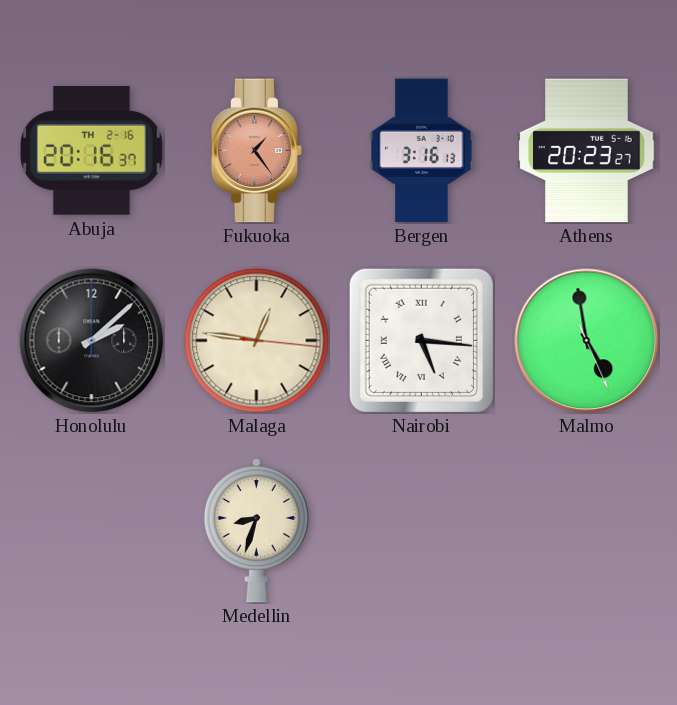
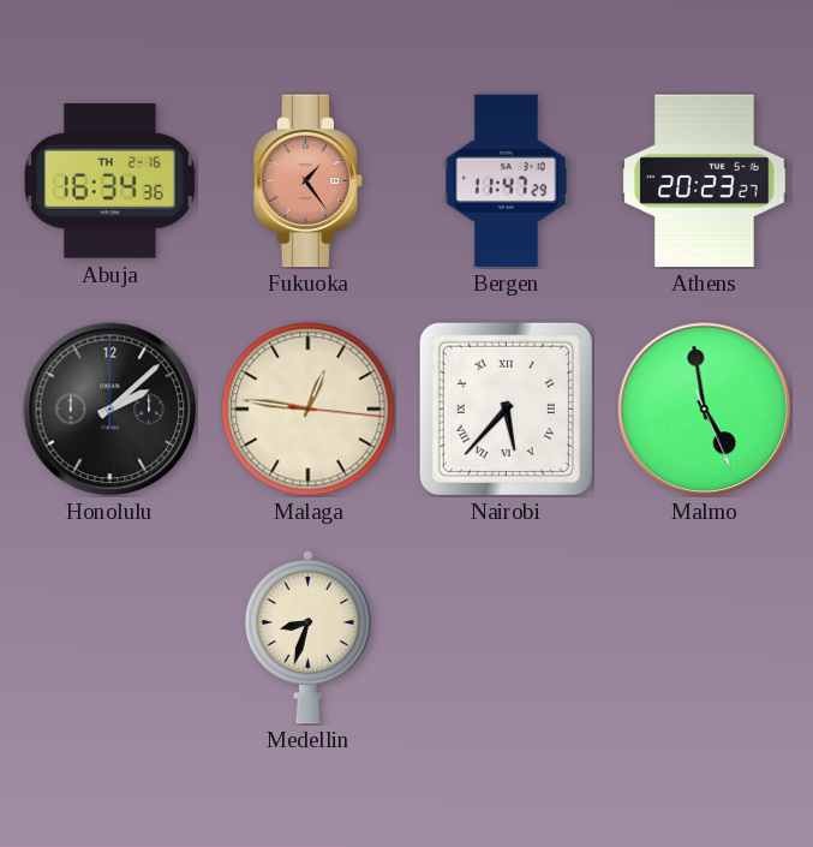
Abuja: 20:16 -> 16:34 (110, 181)
Bergen: 3:16 -> 11:47 (507, 181)
Nairobi: 5:16 -> 5:37 (506, 408)
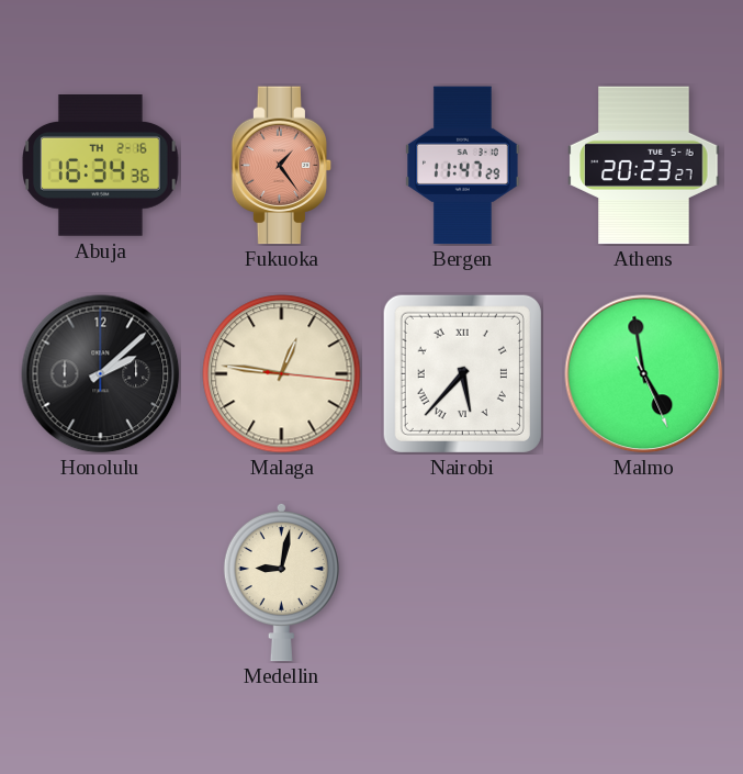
Medellin: 8:33 -> 9:02 (281, 582)
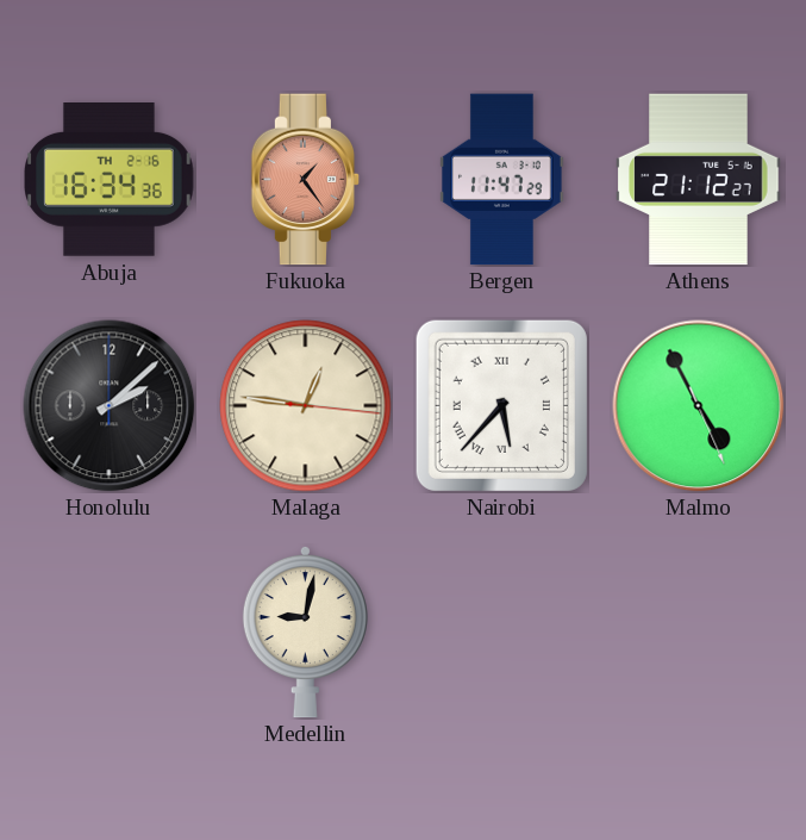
Athens: 20:23 -> 21:12 (699, 180)
Malmo: 4:58 -> 4:55 (699, 406)
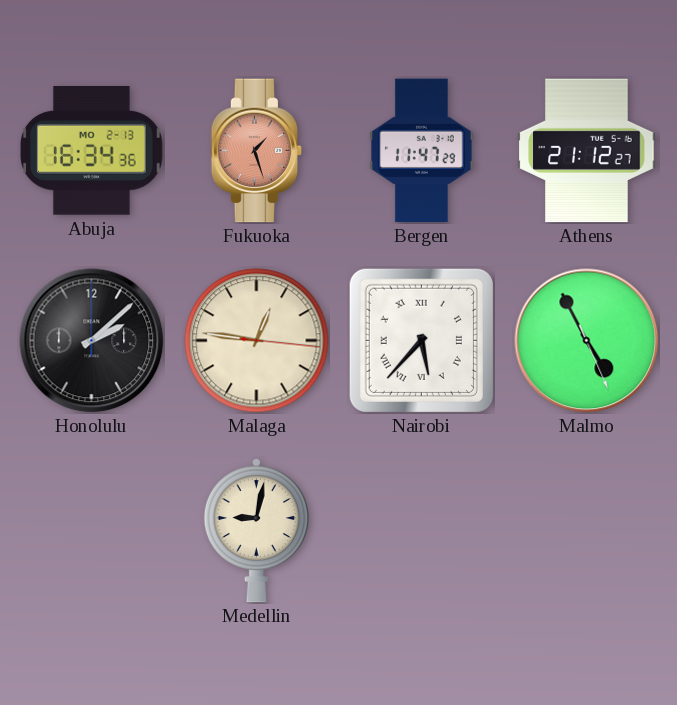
Abuja date: TH 2-16 -> MO 2-13 (92, 151)
Fukuoka: 1:24 -> 1:27 (257, 151)
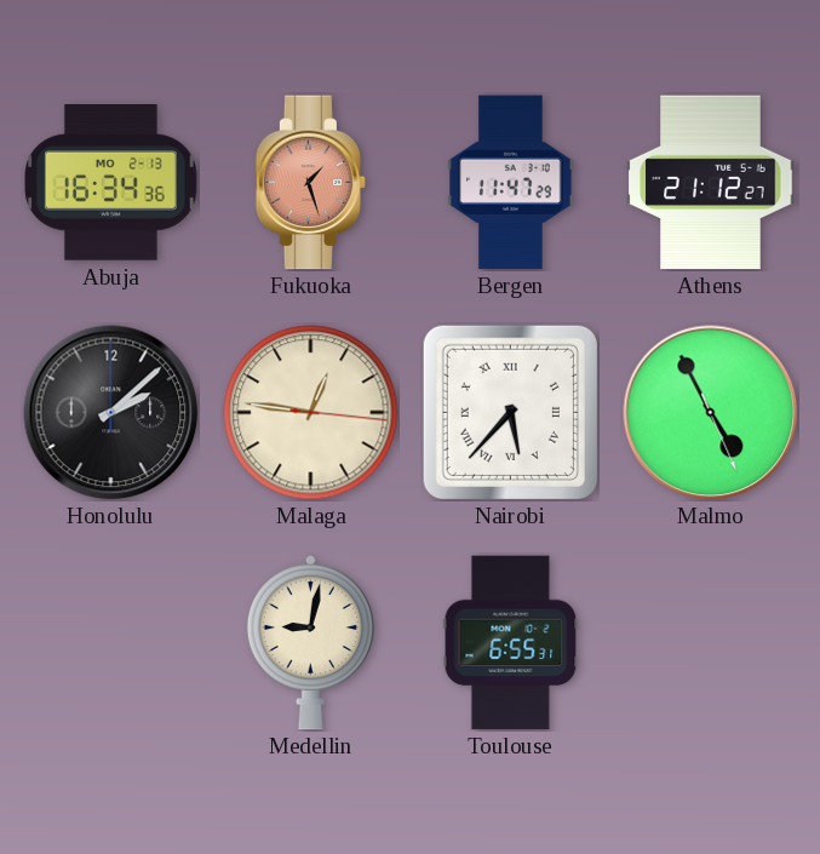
Toulouse: none -> 6:55 (511, 643)
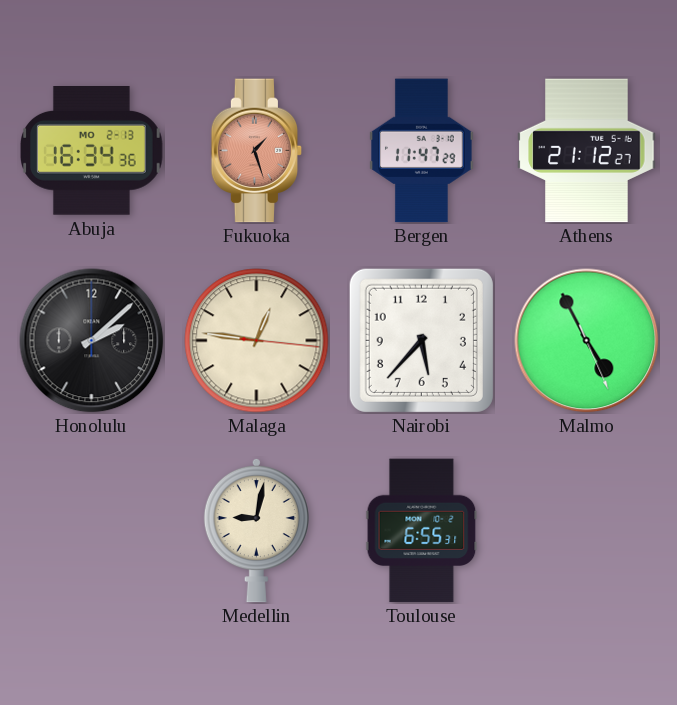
Nairobi numerals: Roman -> Arabic (421, 340)
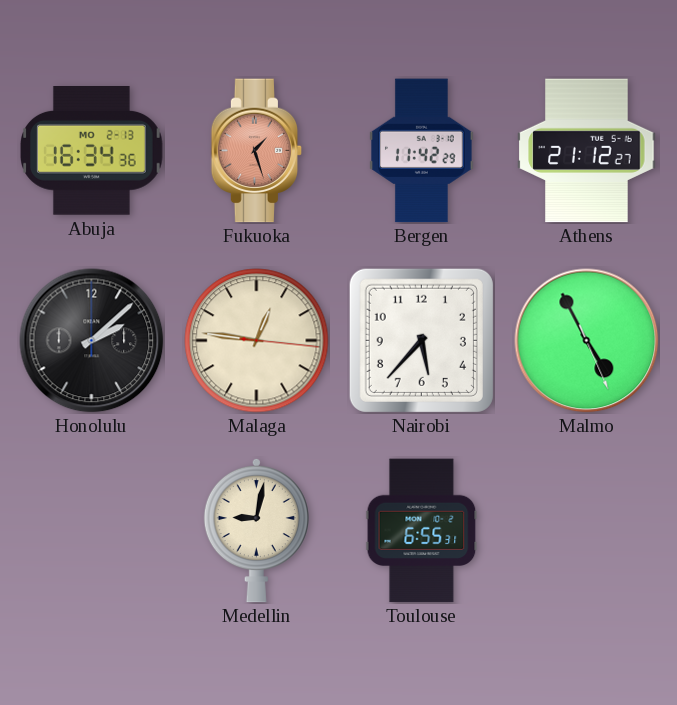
Bergen: 11:47 -> 11:42 (422, 151)
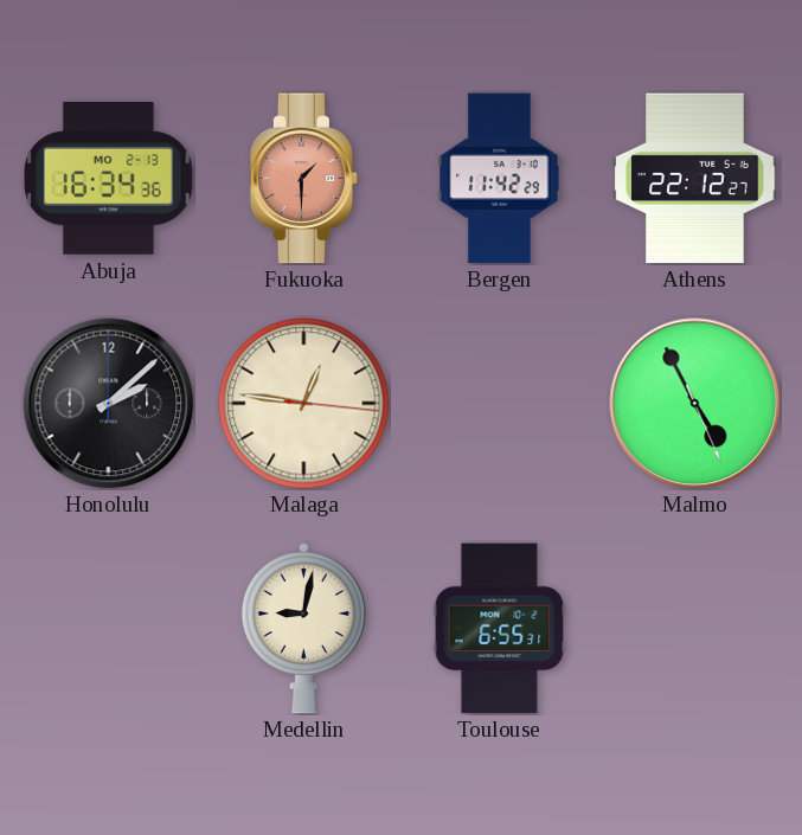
Fukuoka: 1:27 -> 1:30 (304, 179)
Athens: 21:12 -> 22:12 (695, 179)
Nairobi: 5:37 -> none (421, 340)
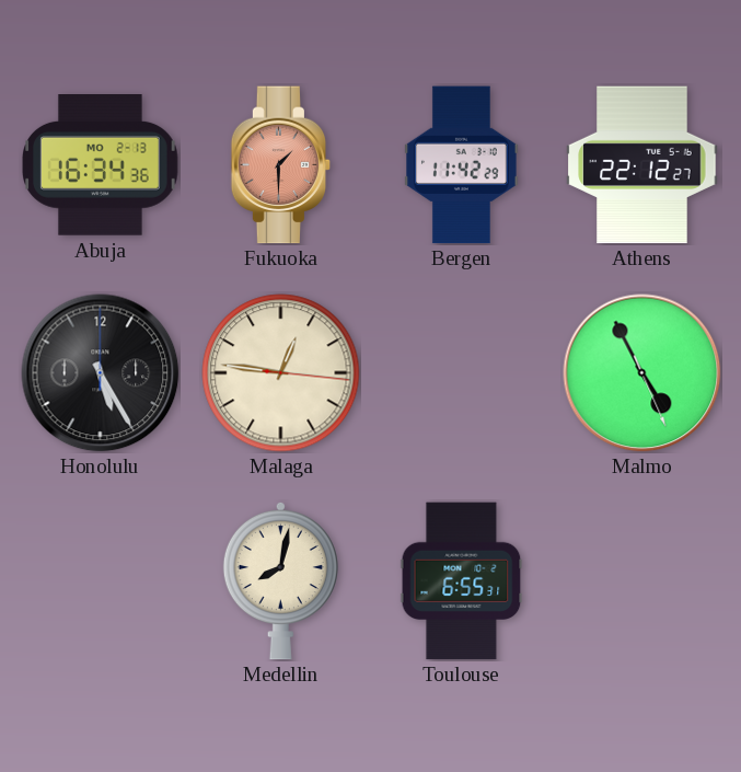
Honolulu: 2:08 -> 5:25 (101, 373)
Medellin: 9:02 -> 8:02 (280, 580)
